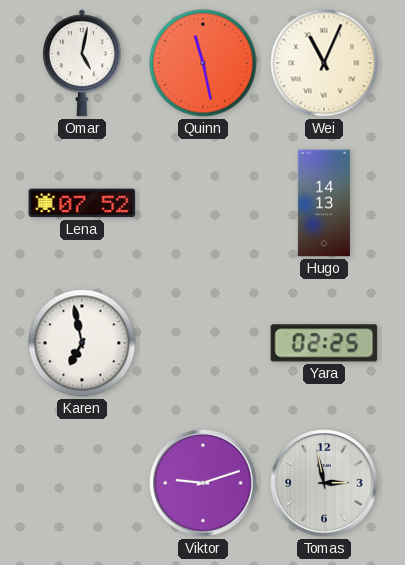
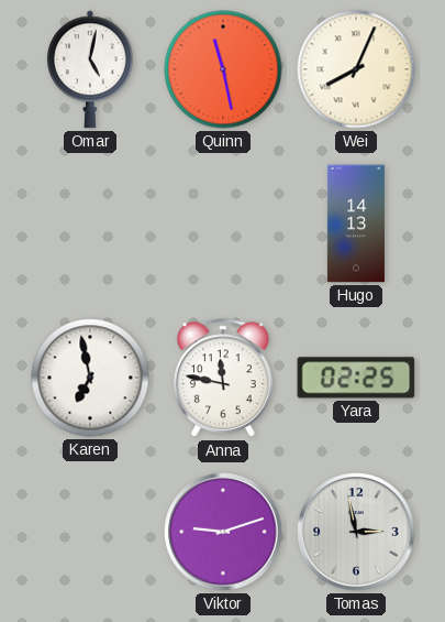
Wei: 11:04 -> 8:04 (356, 69)
Lena: 07:52 -> none (82, 203)
Anna: none -> 11:47 (223, 379)
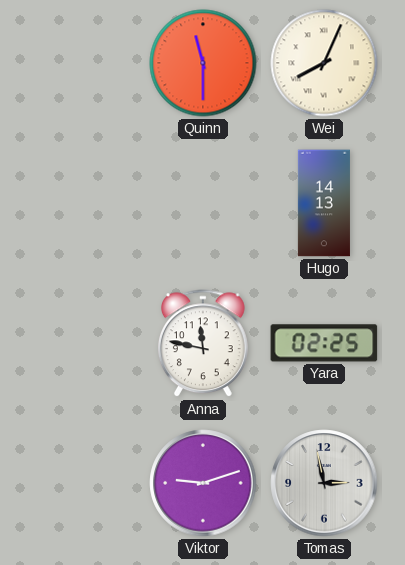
Omar: 5:02 -> none (90, 69)
Quinn: 11:28 -> 11:30 (203, 63)
Karen: 6:58 -> none (90, 378)
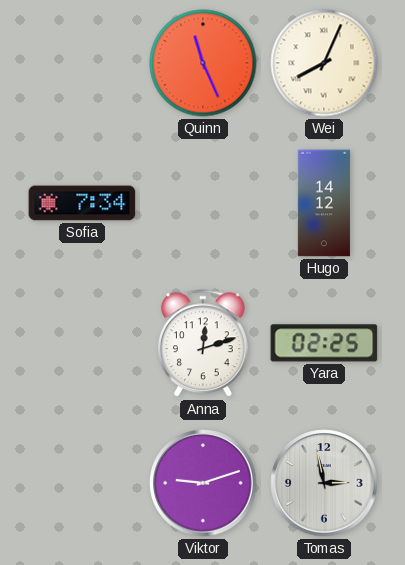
Quinn: 11:30 -> 11:26 (203, 63)
Sofia: none -> 7:34 (82, 203)
Hugo: 14:13 -> 14:12 (324, 203)
Anna: 11:47 -> 12:12 (203, 344)
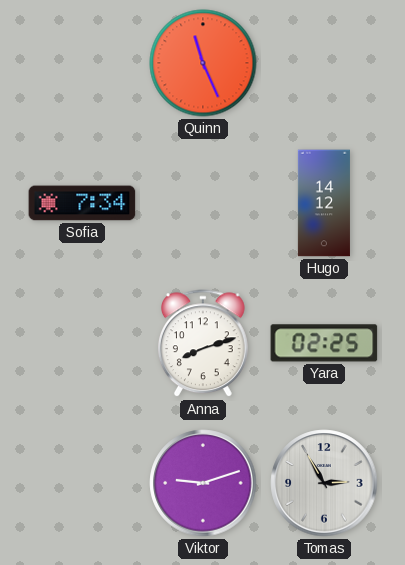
Wei: 8:04 -> none (324, 63)
Anna: 12:12 -> 8:12 (203, 344)
Tomas: 2:58 -> 2:55 (324, 483)
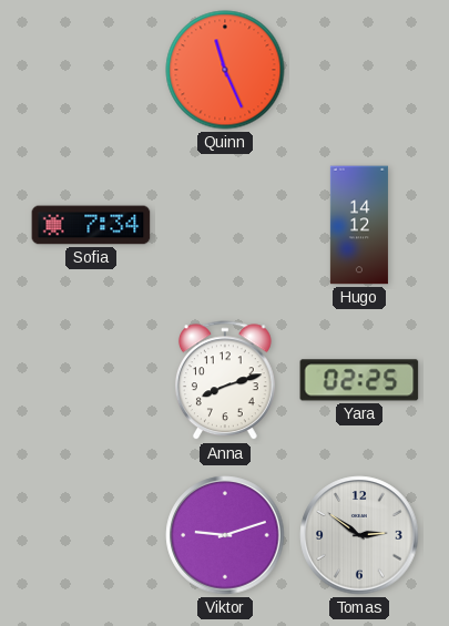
Tomas: 2:55 -> 2:51 (359, 535)
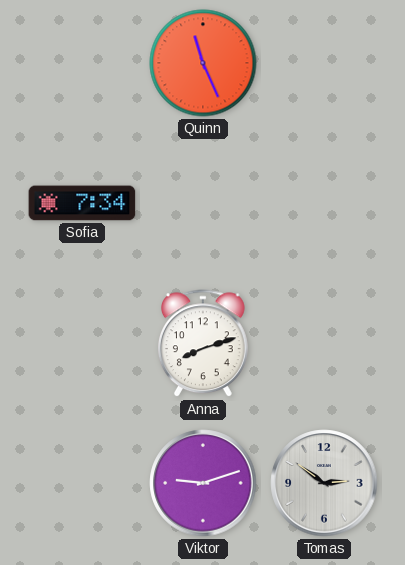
Hugo: 14:12 -> none (359, 225)
Yara: 02:25 -> none (359, 380)
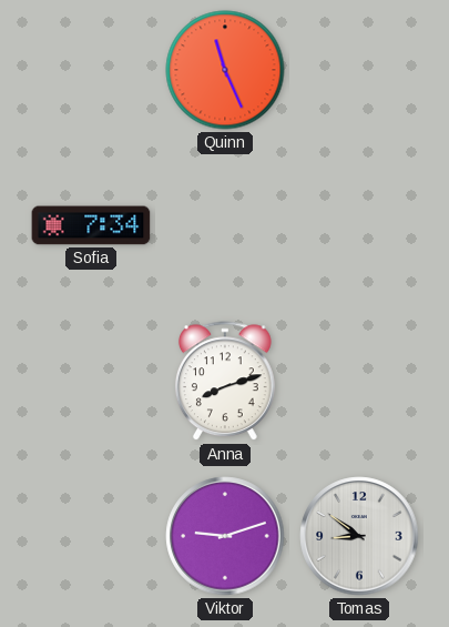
Tomas: 2:51 -> 8:51 (359, 536)
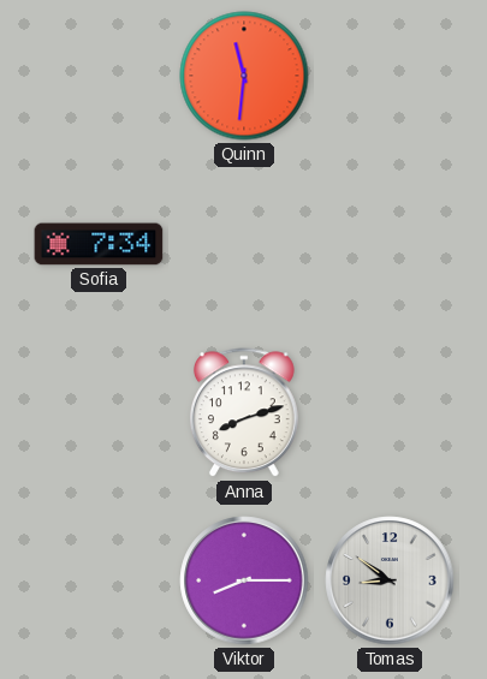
Quinn: 11:26 -> 11:31 (244, 76)
Viktor: 9:12 -> 8:15 (244, 580)
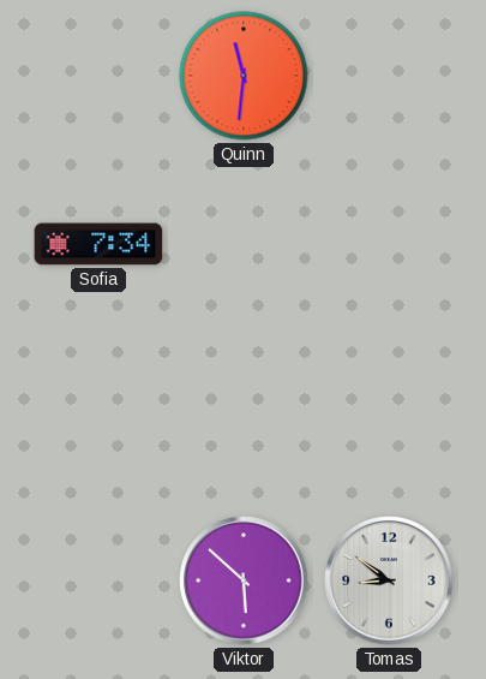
Anna: 8:12 -> none (244, 413)
Viktor: 8:15 -> 5:52 (244, 580)
